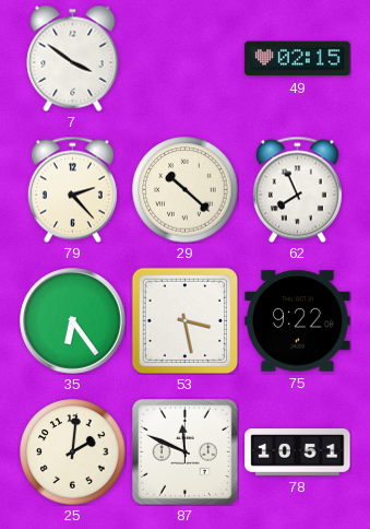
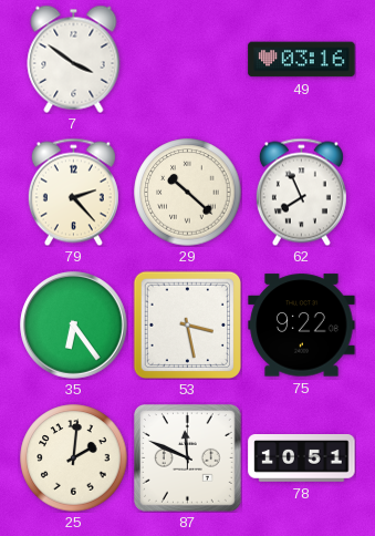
49: 02:15 -> 03:16 (302, 60)
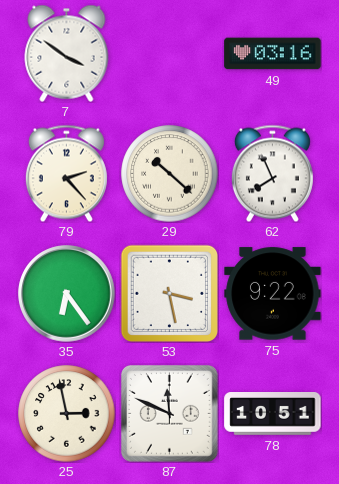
25: 2:01 -> 2:58 (67, 414)
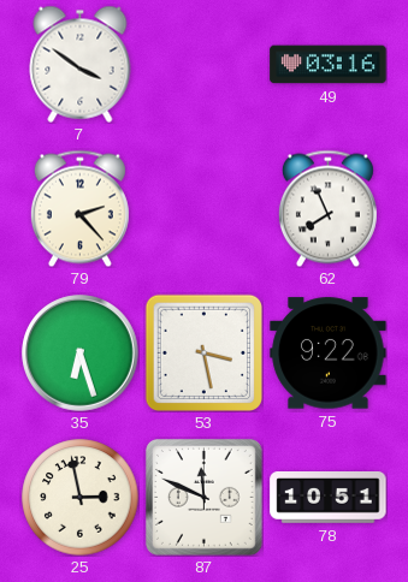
29: 10:22 -> none (170, 174)
35: 6:24 -> 6:27 (81, 354)
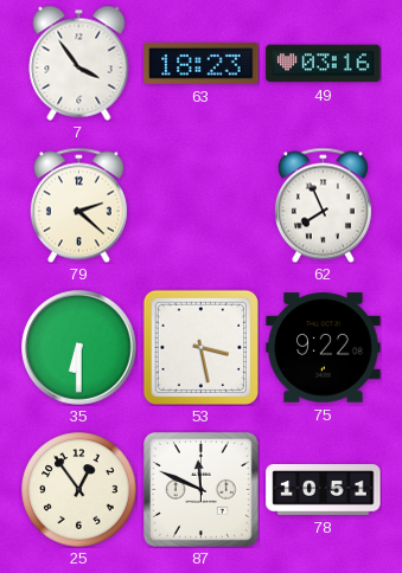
7: 3:51 -> 3:54 (79, 63)
63: none -> 18:23 (202, 64)
79: 2:23 -> 2:22 (78, 205)
35: 6:27 -> 6:30 (79, 348)
25: 2:58 -> 12:54 (79, 490)
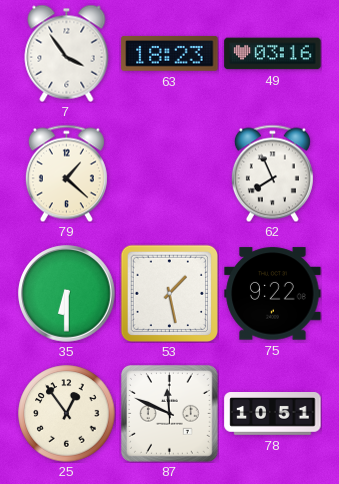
79: 2:22 -> 1:22 (66, 173)
53: 3:28 -> 1:28 (169, 293)
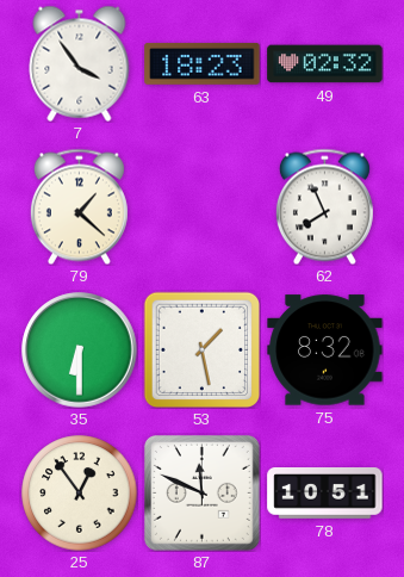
49: 03:16 -> 02:32 (325, 64)
75: 9:22 -> 8:32 (325, 350)
